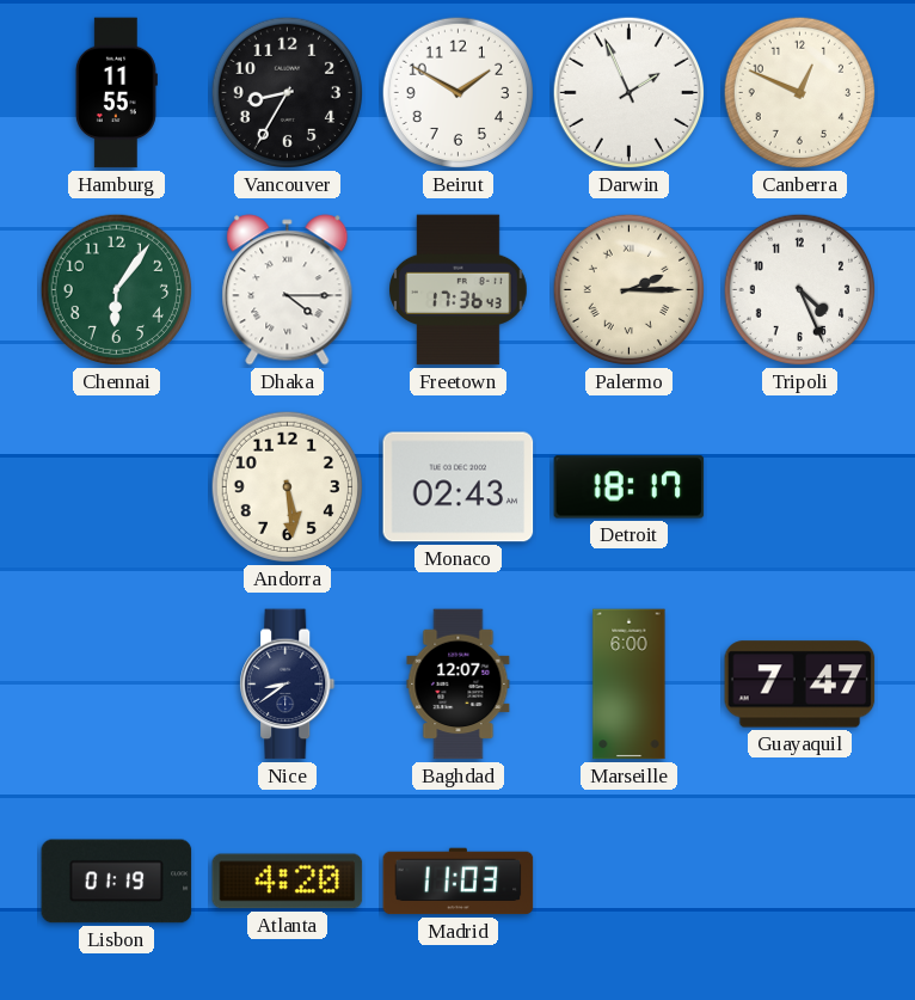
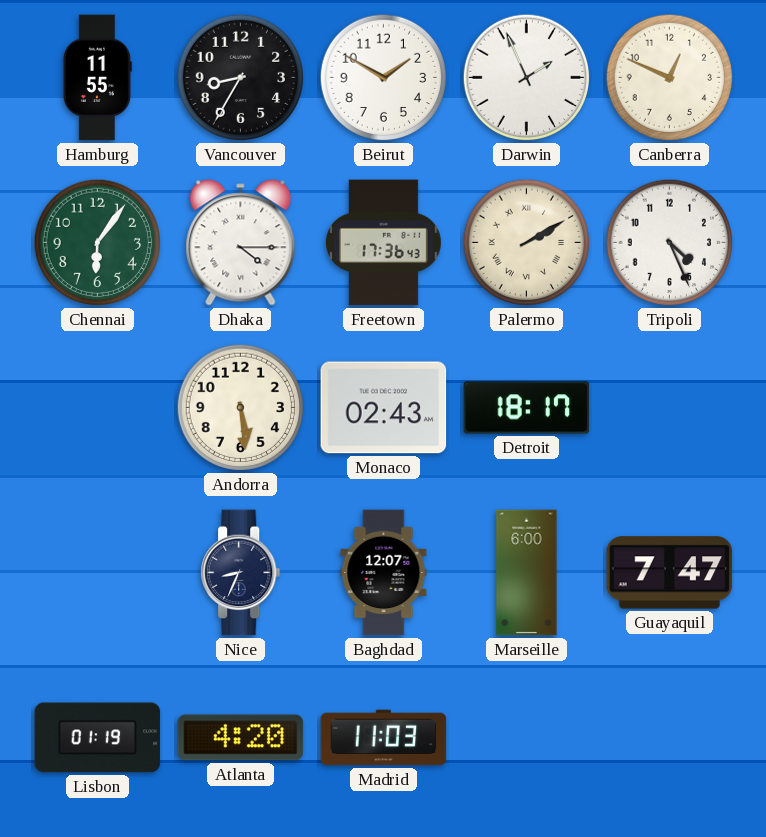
Palermo: 2:15 -> 2:10 (526, 243)
Nice: 8:39 -> 8:34 (241, 573)
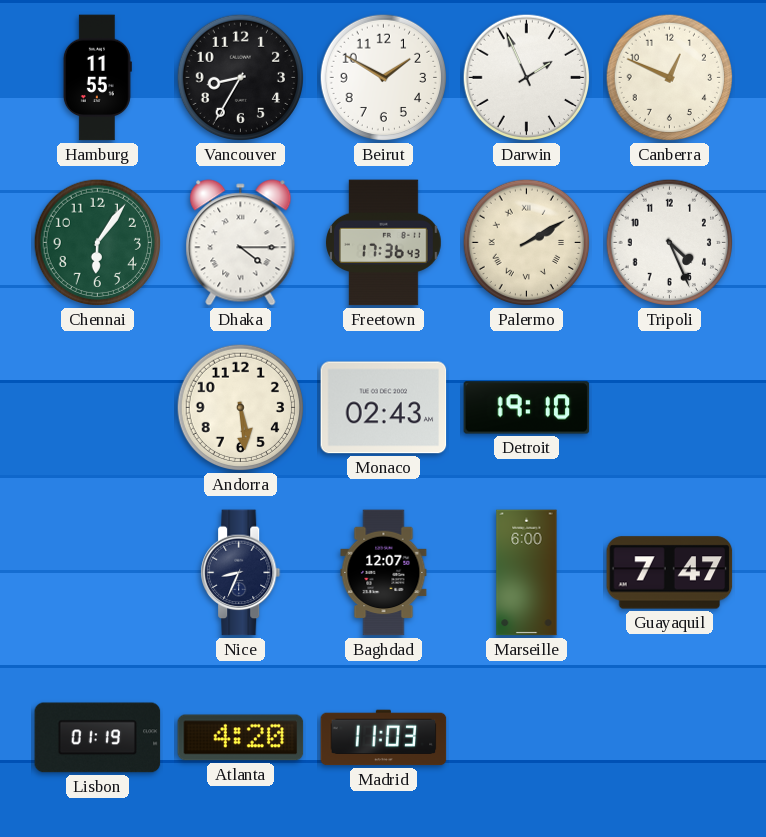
Detroit: 18:17 -> 19:10 (527, 408)
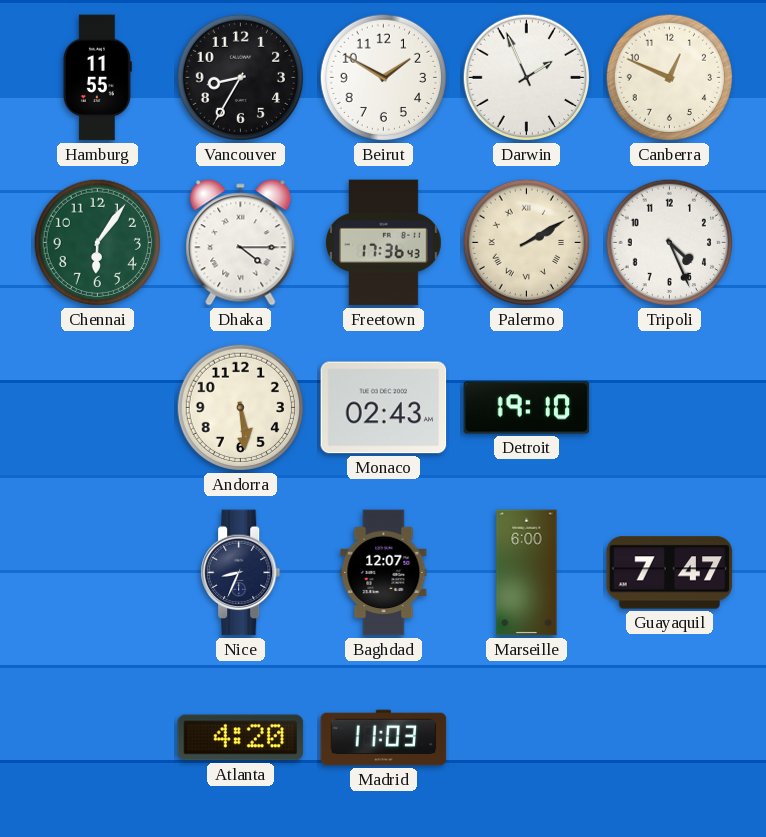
Lisbon: 01:19 -> none (98, 738)
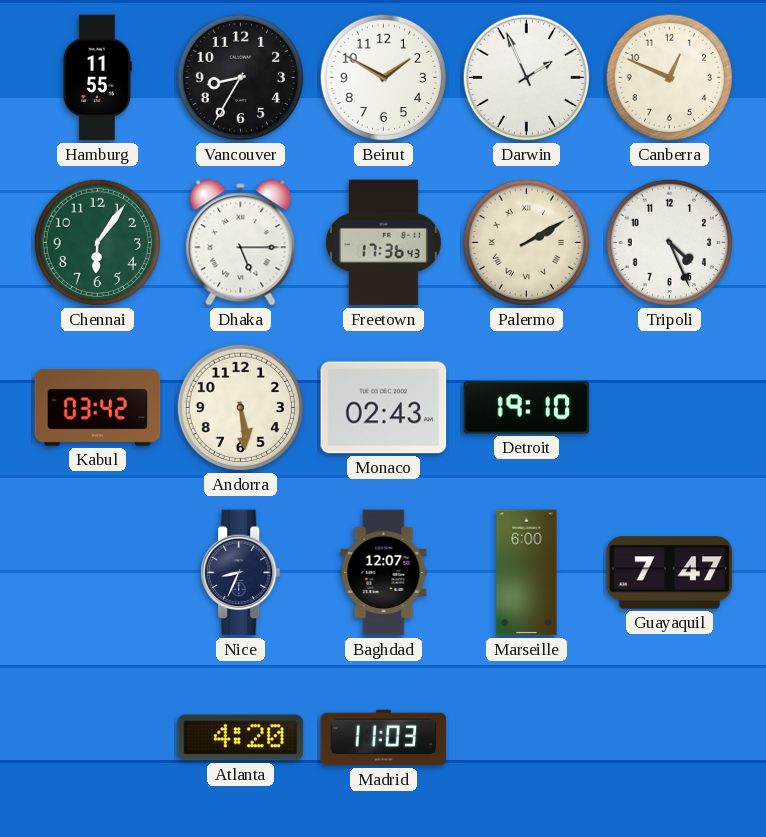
Dhaka: 4:15 -> 5:15 (241, 243)
Kabul: none -> 03:42 (98, 408)
